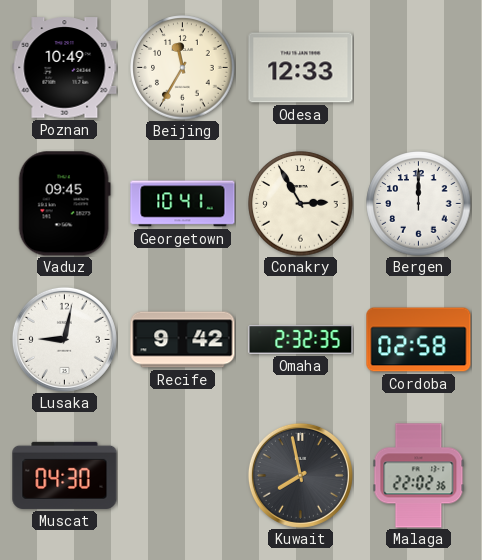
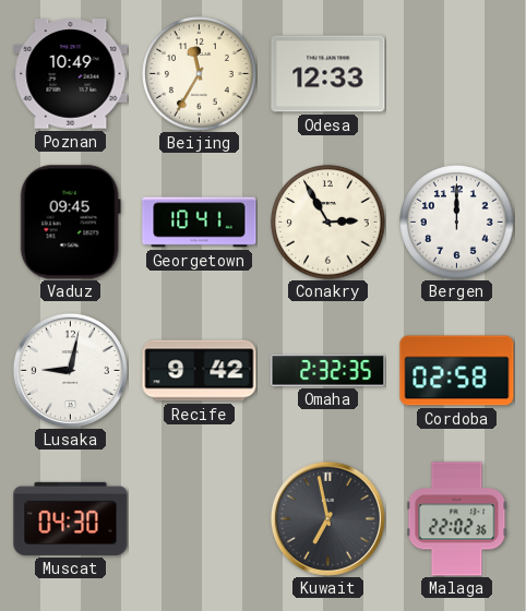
Kuwait: 7:58 -> 6:58 (327, 518)
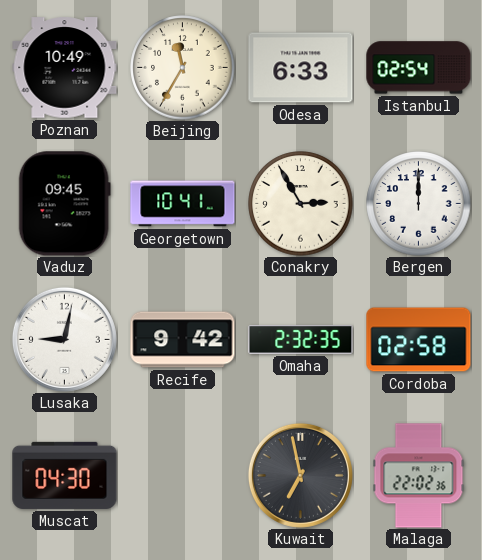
Odesa: 12:33 -> 6:33 (301, 68)
Istanbul: none -> 02:54 (419, 68)
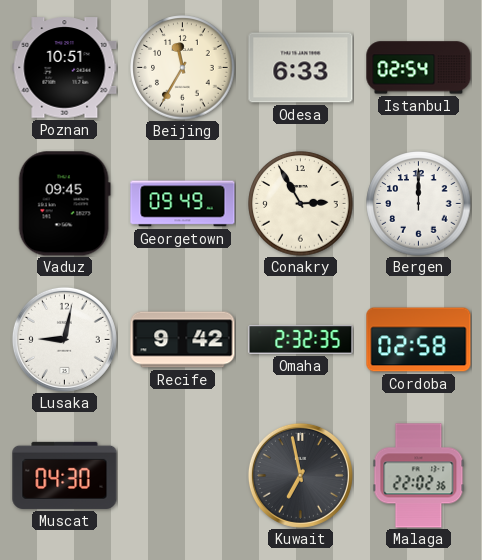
Poznan: 10:49 -> 10:51 (65, 68)
Georgetown: 10:41 -> 09:49 (183, 204)
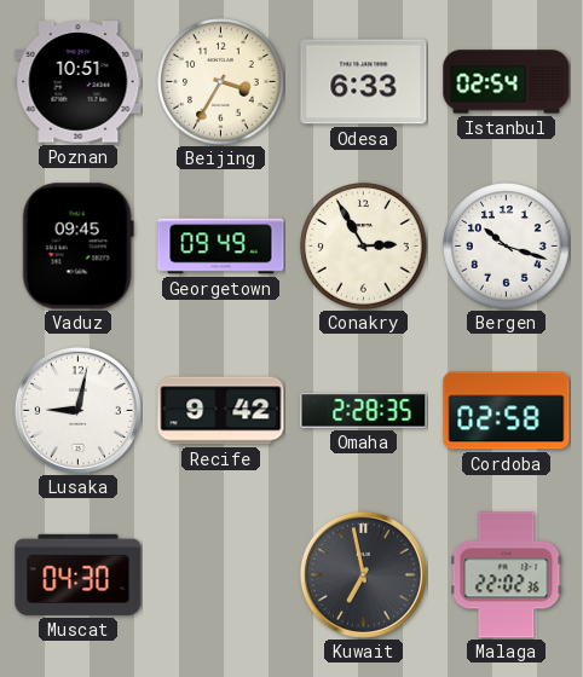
Beijing: 11:35 -> 3:35 (221, 82)
Bergen: 12:00 -> 10:18 (507, 247)
Omaha: 2:32 -> 2:28 (364, 411)
